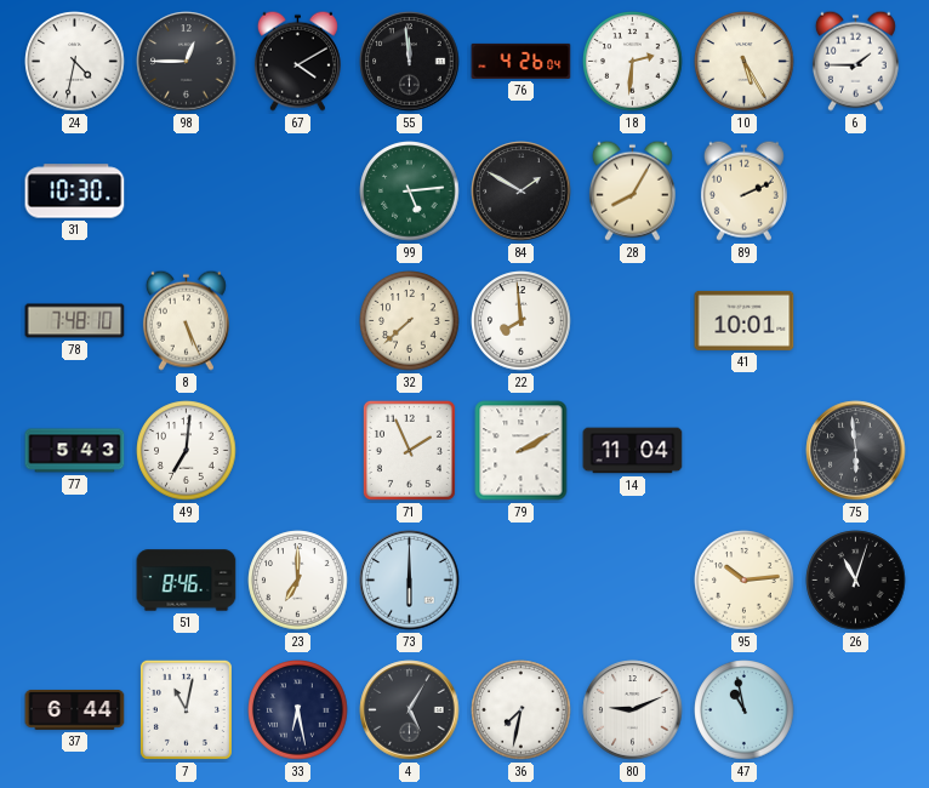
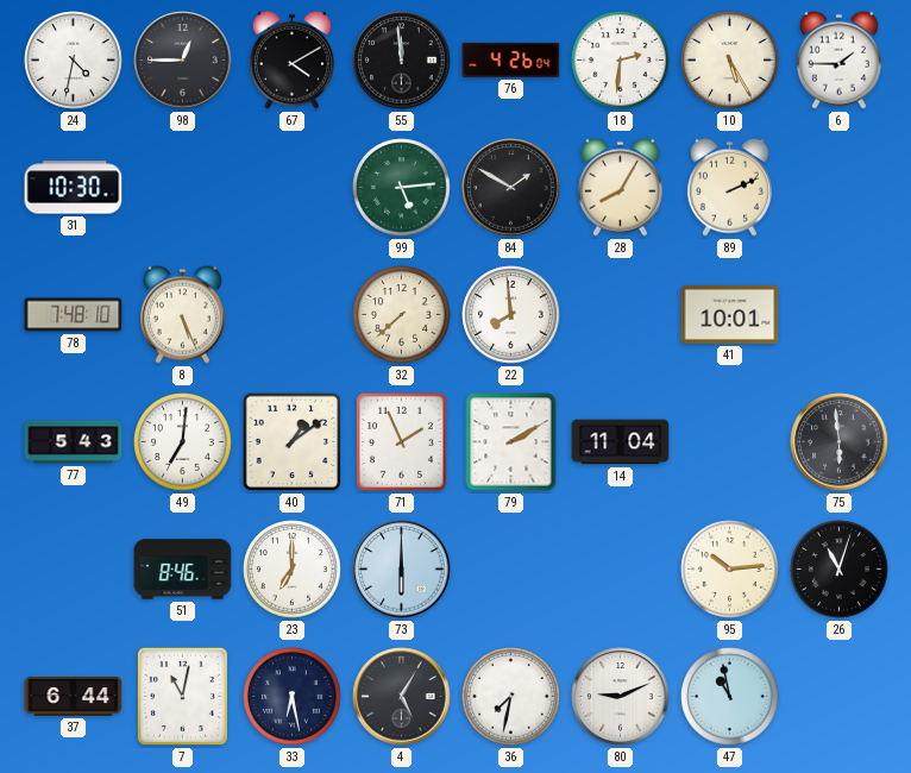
40: none -> 1:09 (293, 442)
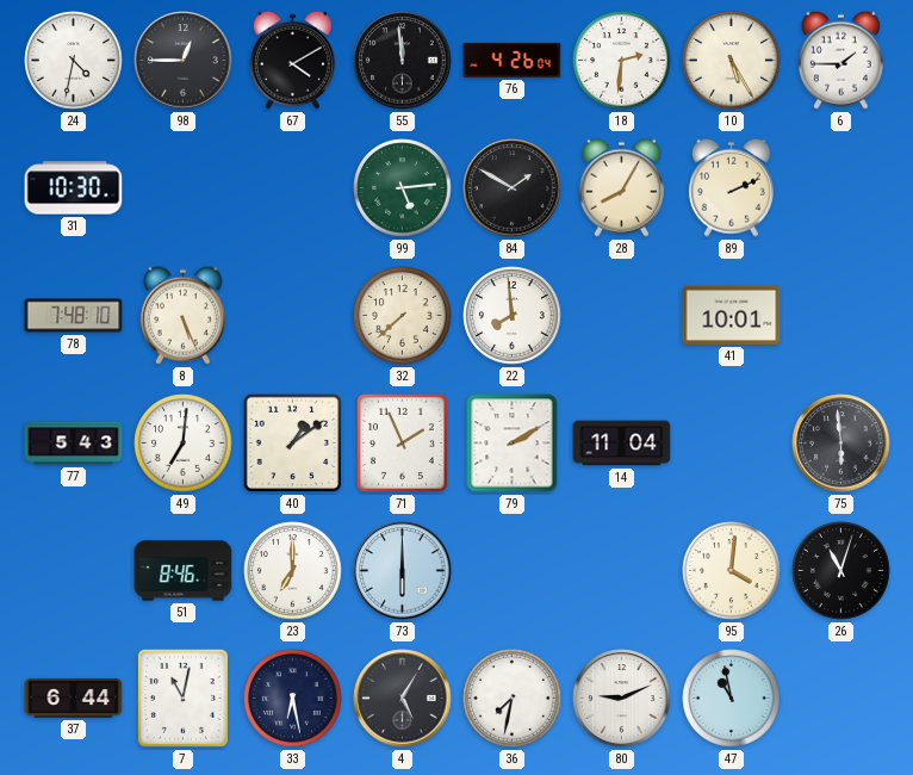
95: 10:14 -> 4:01 (732, 571)
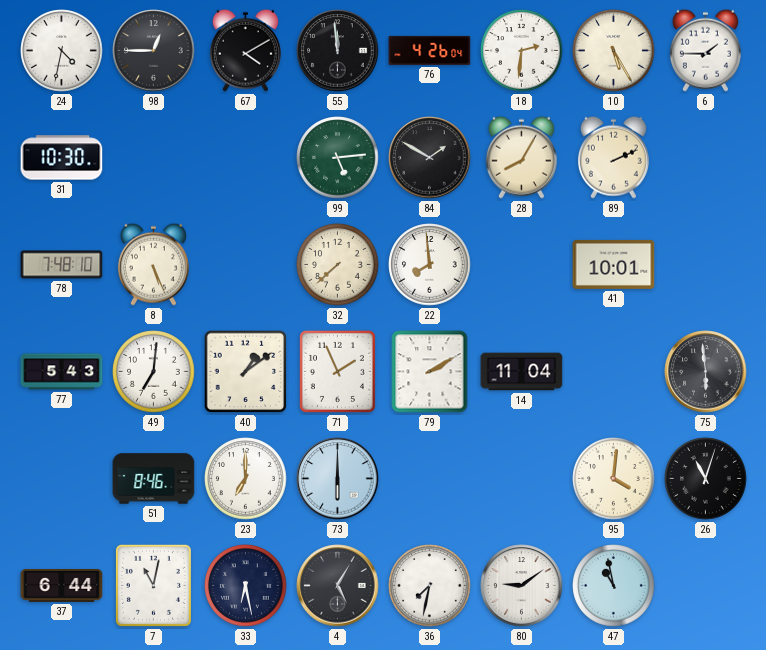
80: 9:11 -> 9:09 (522, 586)
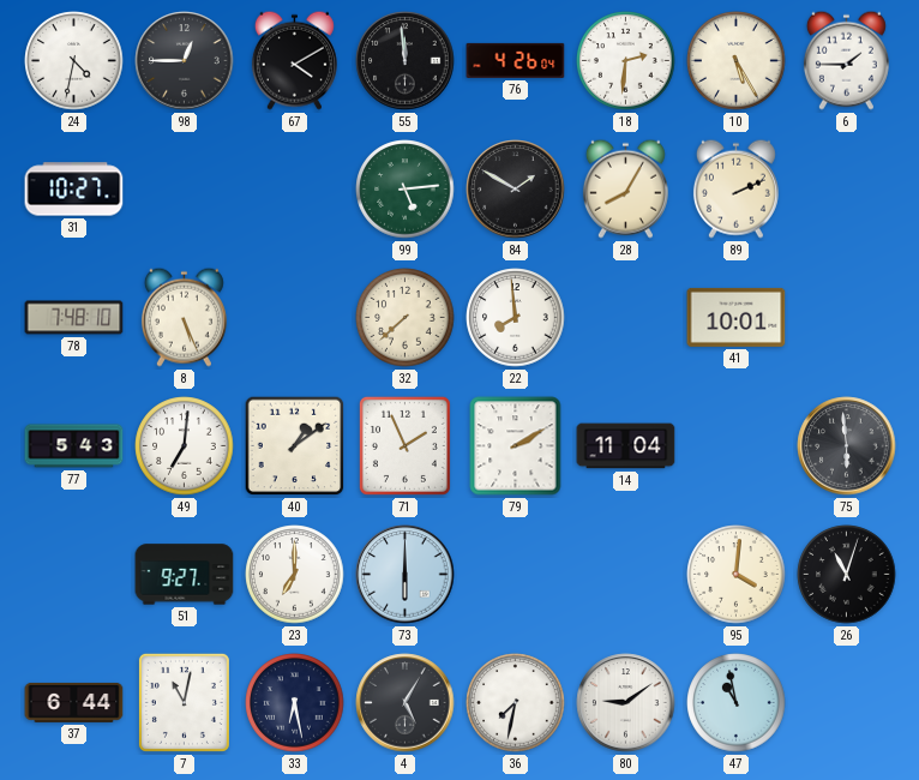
31: 10:30 -> 10:27 (74, 190)
51: 8:46 -> 9:27 (185, 575)
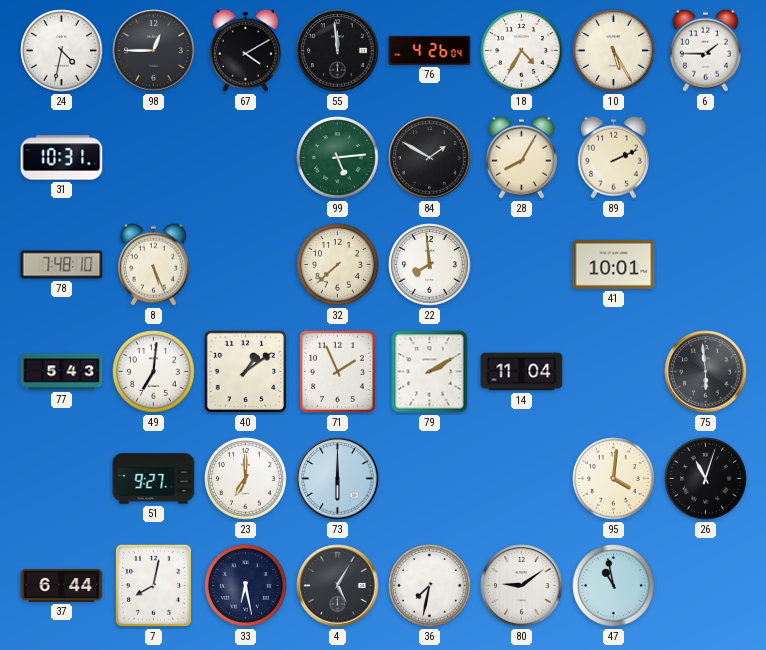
18: 2:31 -> 4:35 (522, 51)
31: 10:27 -> 10:31 (62, 158)
7: 11:02 -> 8:02 (153, 585)
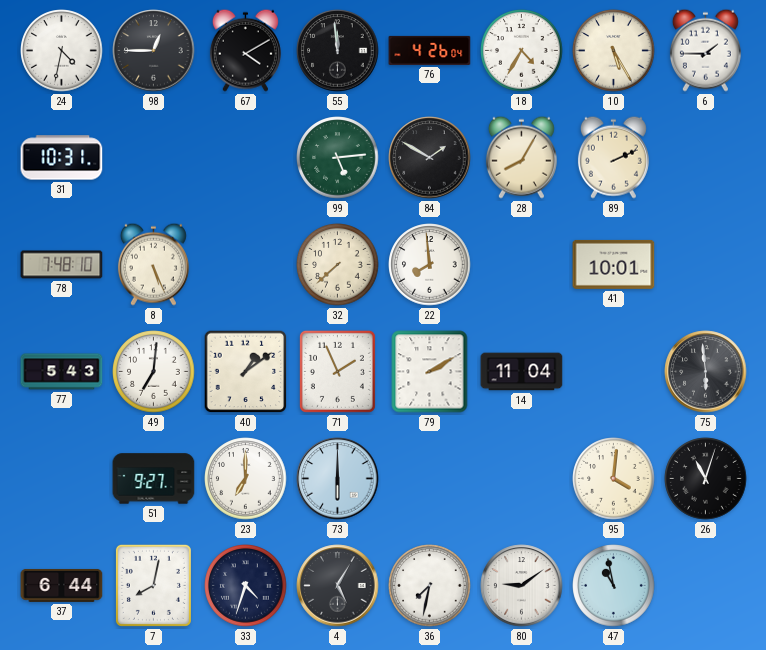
33: 6:28 -> 4:33 (246, 586)
